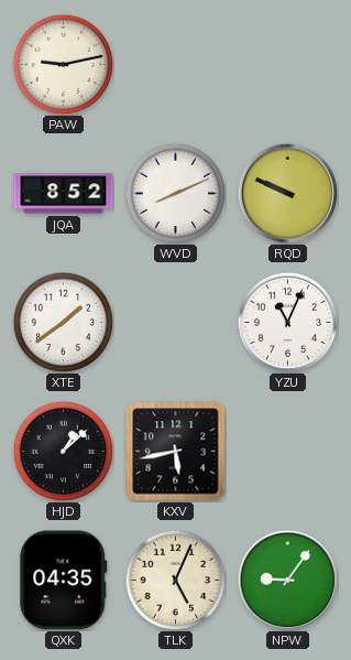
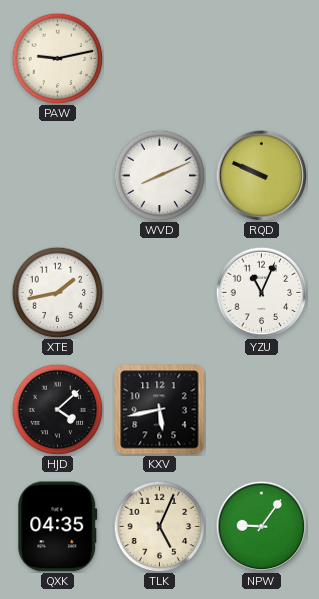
JQA: 8:52 -> none (64, 194)
XTE: 1:39 -> 1:43 (57, 292)
HJD: 1:08 -> 4:08 (57, 409)
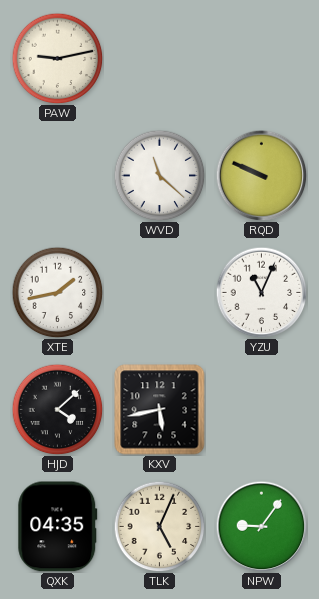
WVD: 8:11 -> 11:22 (159, 175)
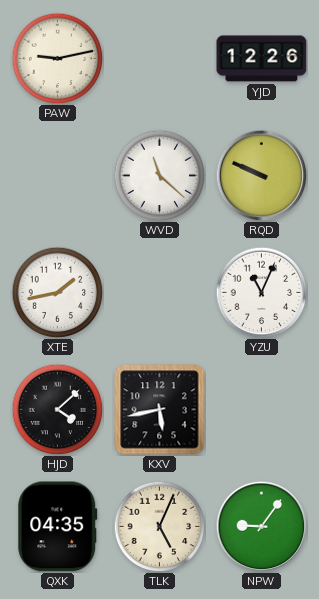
YJD: none -> 12:26 (262, 59)
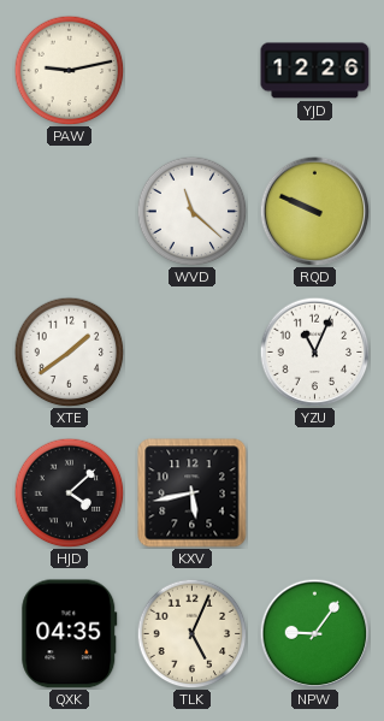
XTE: 1:43 -> 1:39 (69, 351)
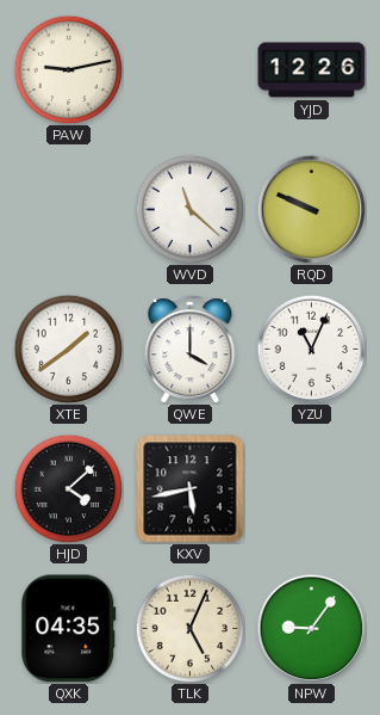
QWE: none -> 4:00 (191, 350)
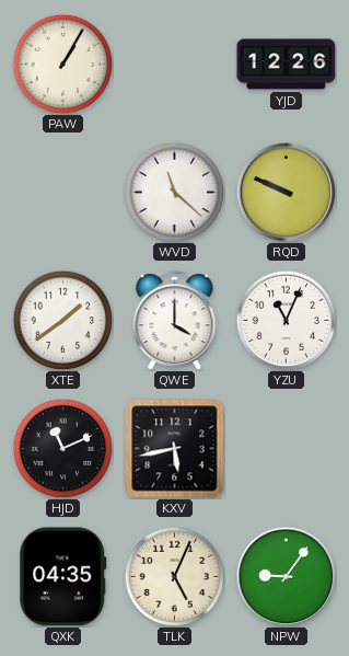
PAW: 9:13 -> 1:05 (62, 64)
HJD: 4:08 -> 11:11 (62, 448)
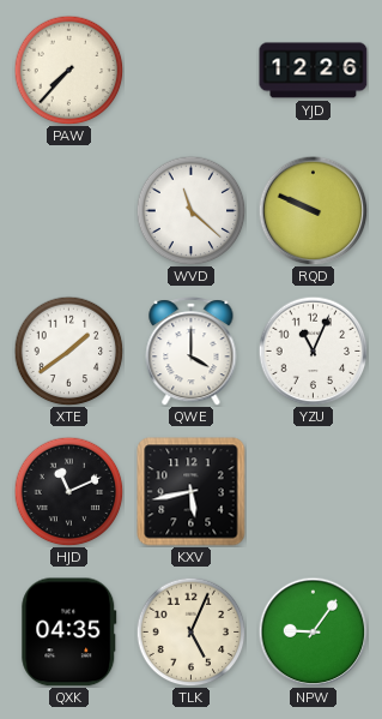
PAW: 1:05 -> 7:37 (68, 70)
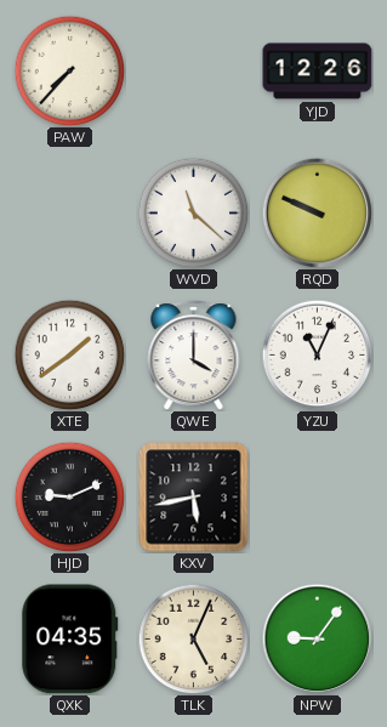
HJD: 11:11 -> 9:11 (69, 496)
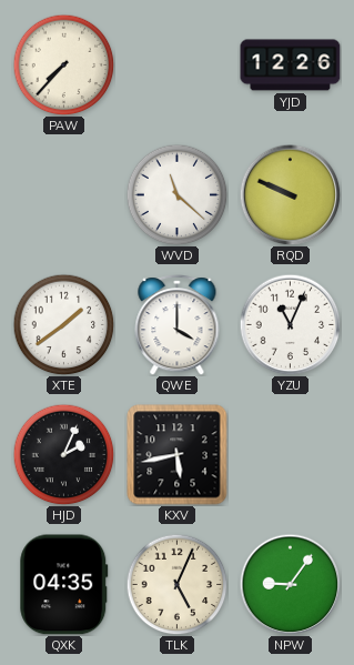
HJD: 9:11 -> 2:04 (63, 454)
